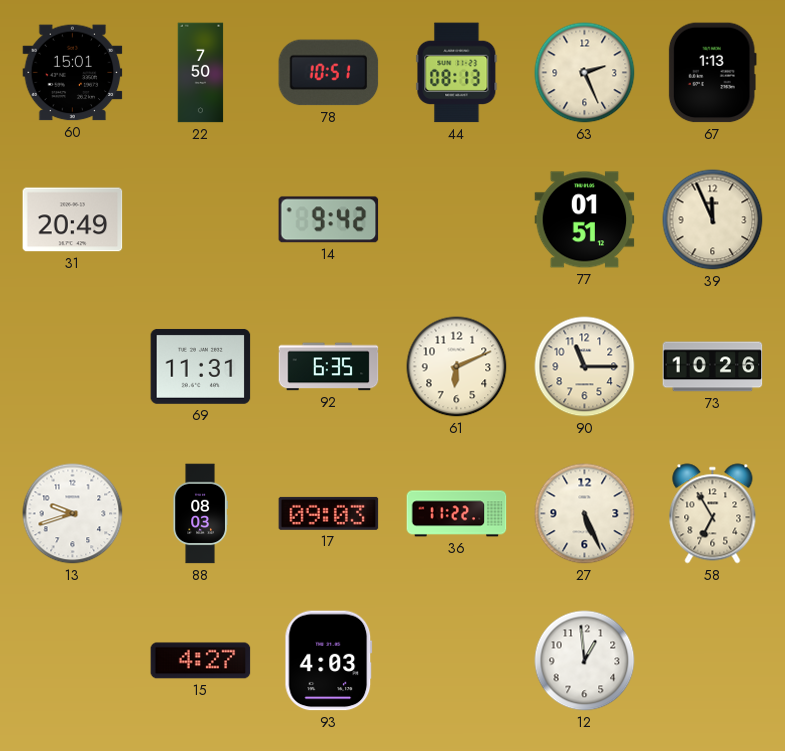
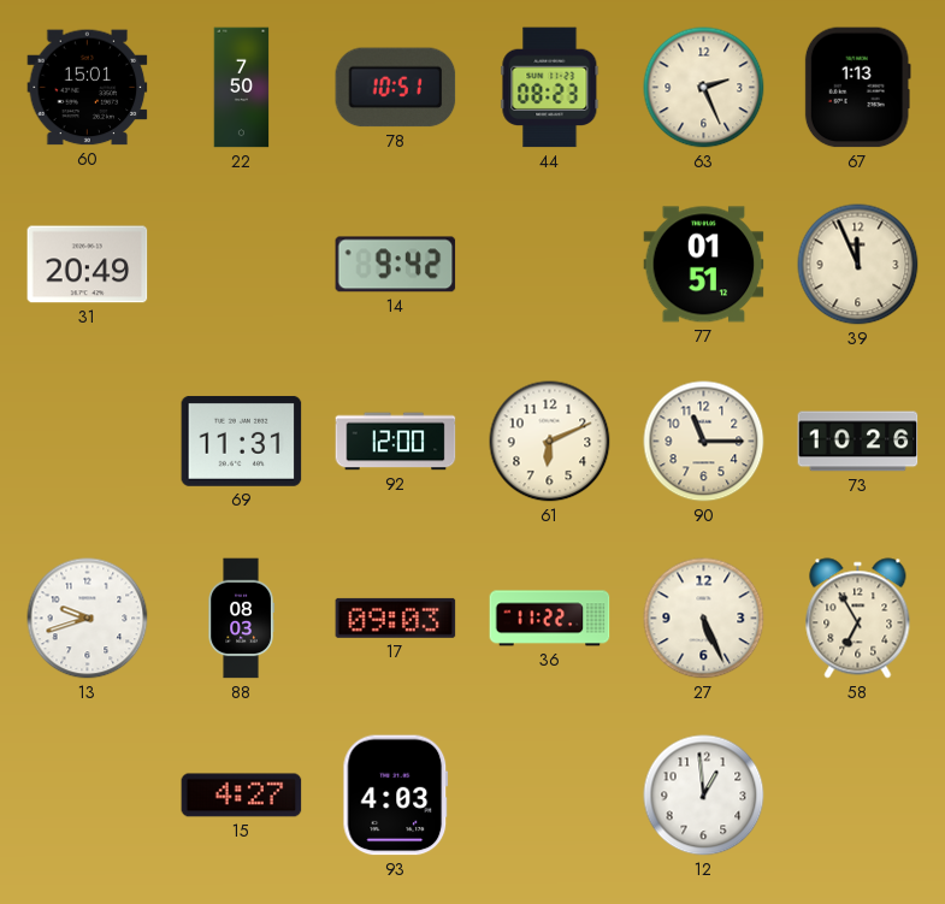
44: 08:13 -> 08:23 (550, 88)
92: 6:35 -> 12:00 (396, 442)
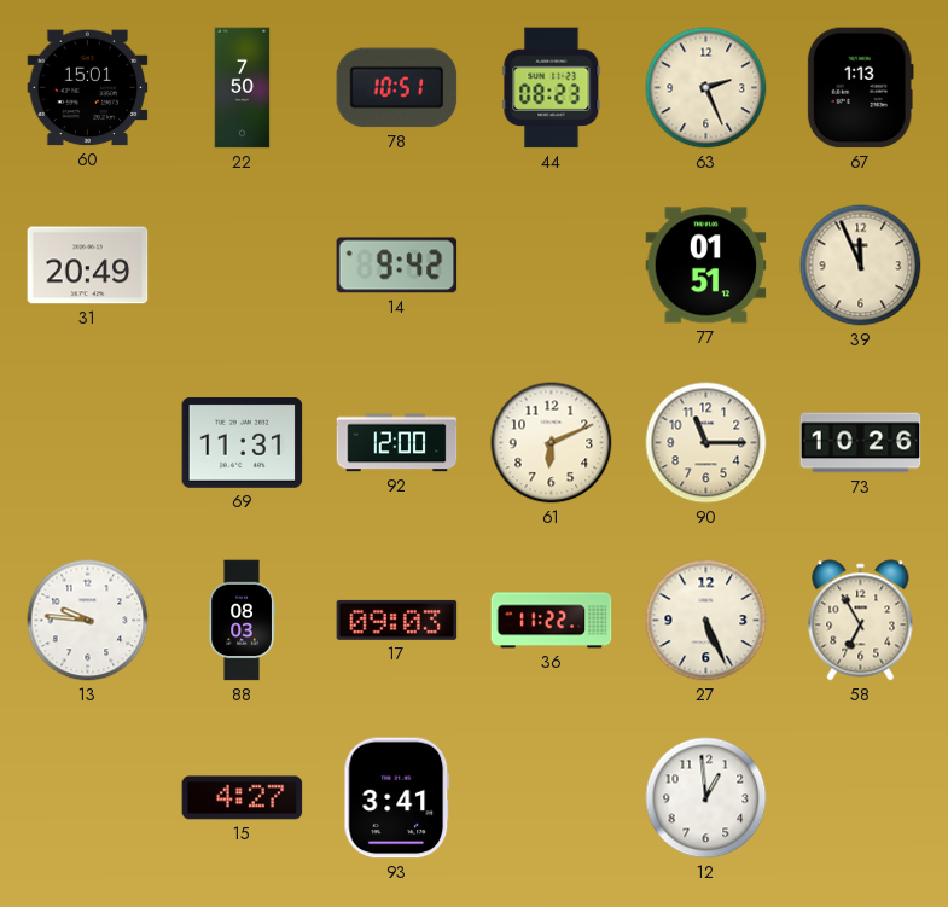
13: 9:42 -> 9:46 (88, 621)
93: 4:03 -> 3:41 (397, 798)
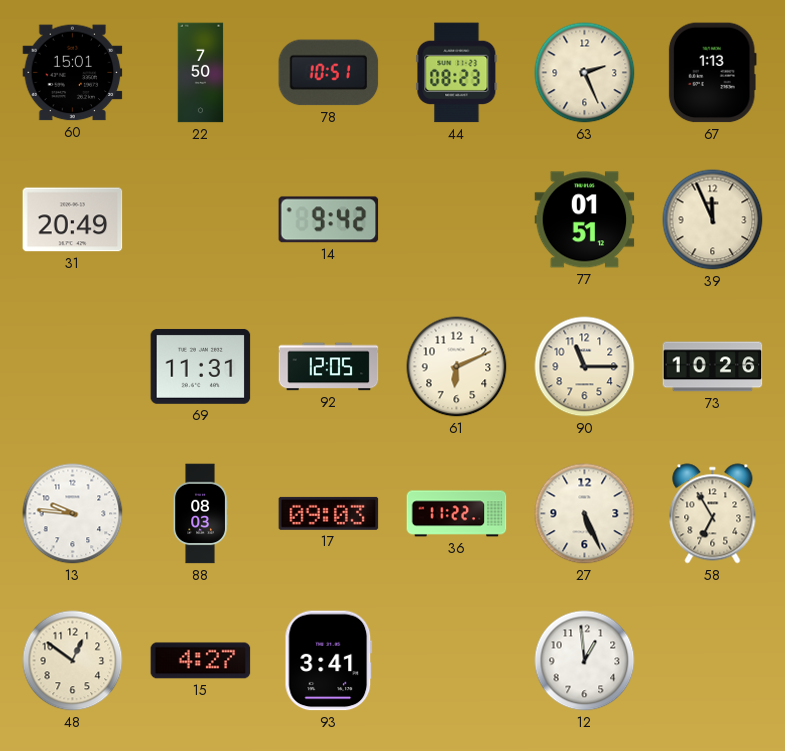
92: 12:00 -> 12:05 (329, 367)
48: none -> 12:51 (73, 661)
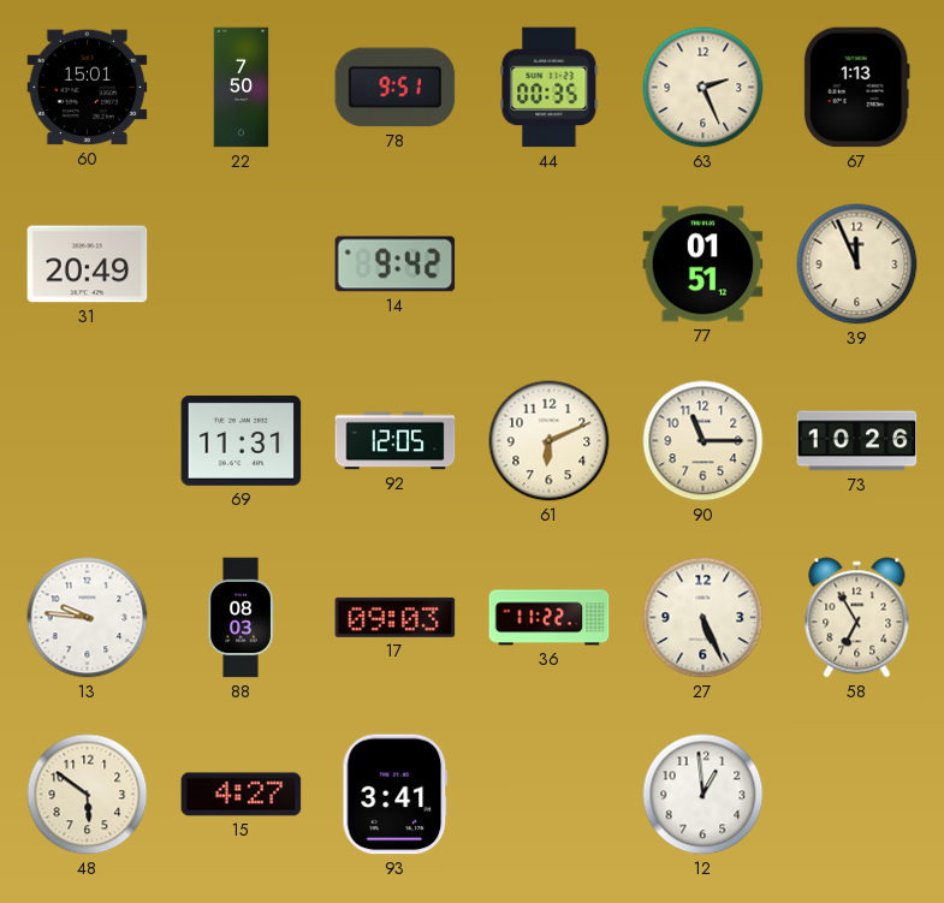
78: 10:51 -> 9:51 (396, 88)
44: 08:23 -> 00:35 (550, 88)
48: 12:51 -> 5:51 (88, 795)
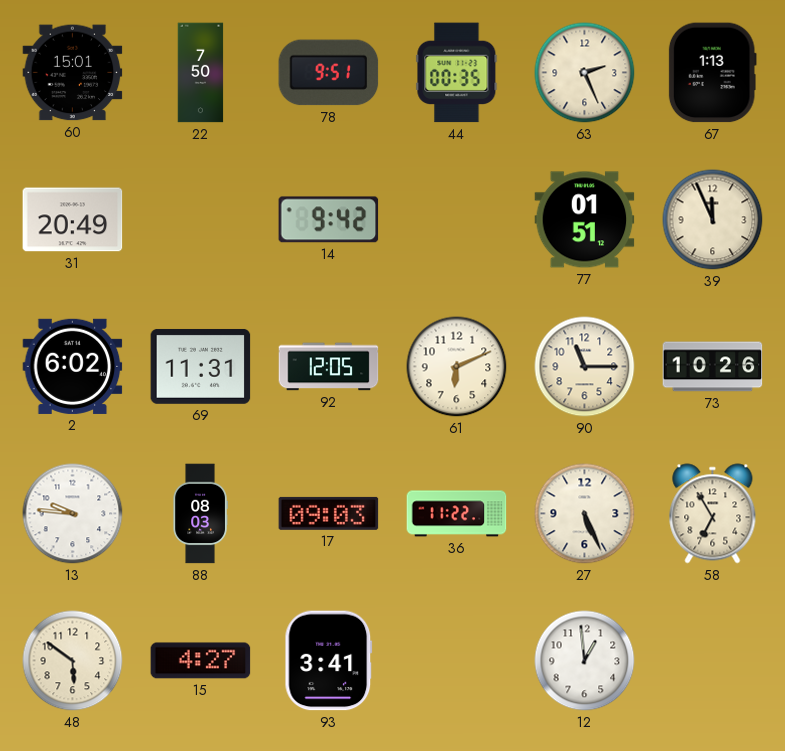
2: none -> 6:02 (73, 366)
